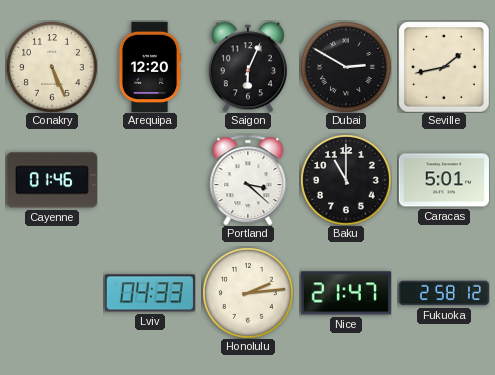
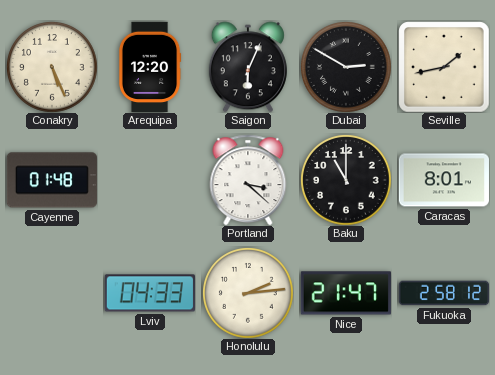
Cayenne: 01:46 -> 01:48 (52, 180)
Caracas: 5:01 -> 8:01 (444, 180)
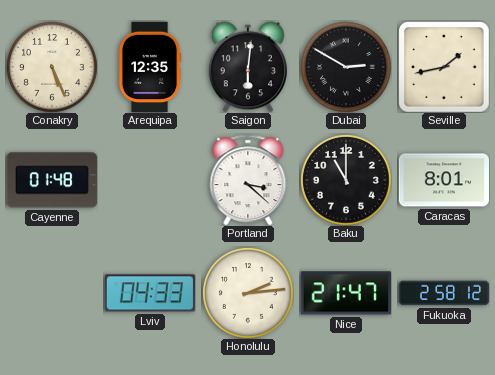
Arequipa: 12:20 -> 12:35 (150, 66)
Saigon: 6:04 -> 6:01 (248, 67)
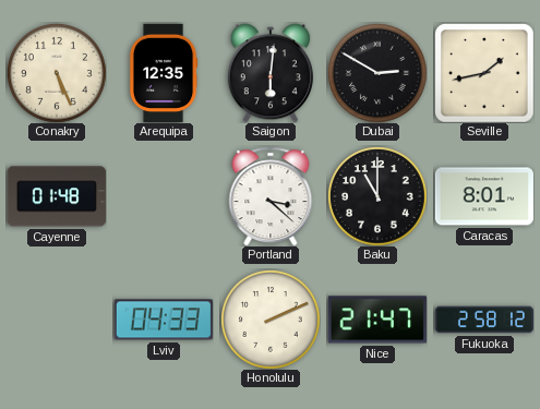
Honolulu: 2:14 -> 2:11 (271, 320)
